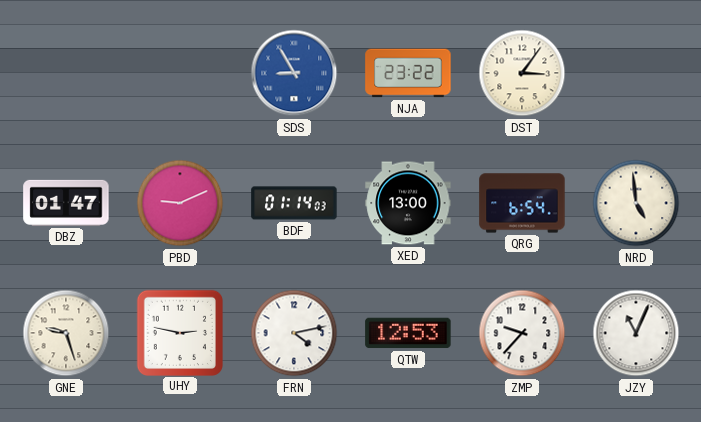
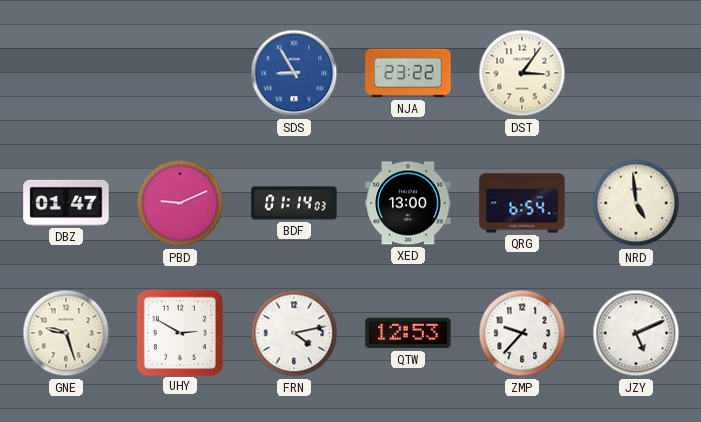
UHY: 2:47 -> 2:50 (179, 332)
JZY: 11:04 -> 5:11 (636, 333)
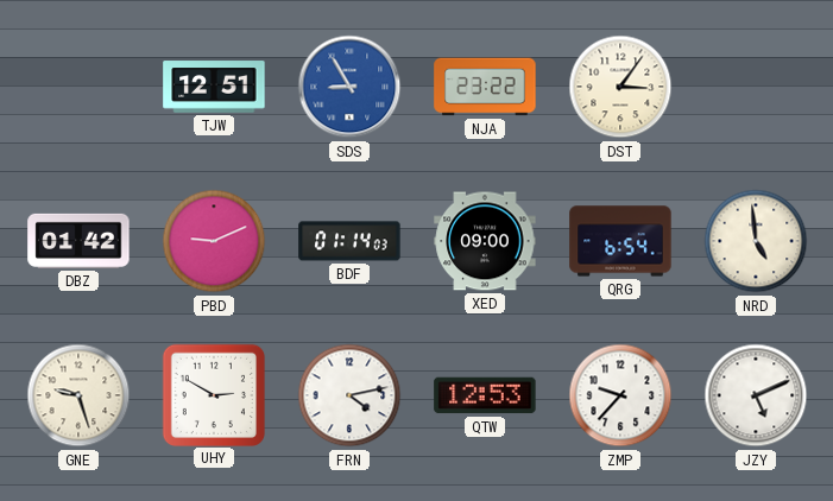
TJW: none -> 12:51 (214, 87)
DBZ: 01:47 -> 01:42 (78, 241)
XED: 13:00 -> 09:00 (485, 241)
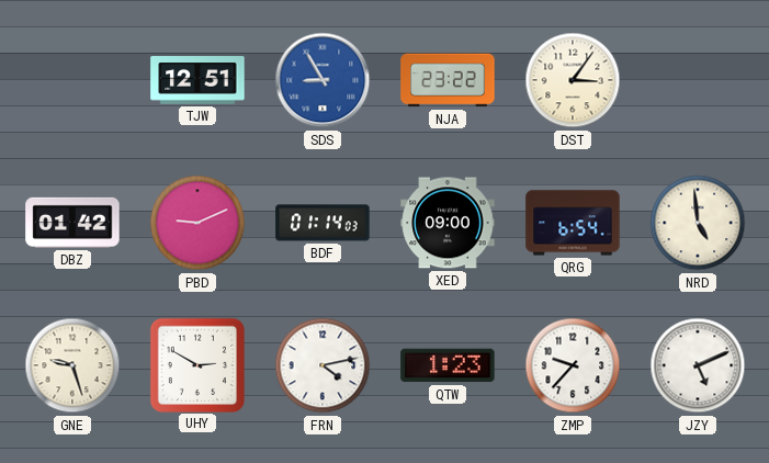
QTW: 12:53 -> 1:23 (448, 365)
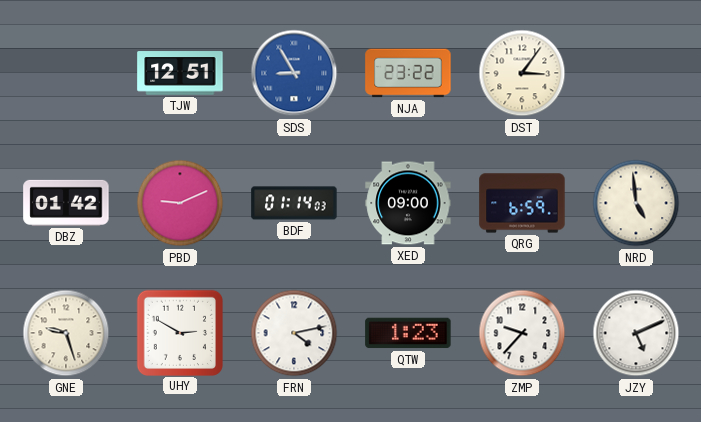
QRG: 6:54 -> 6:59 (522, 203)
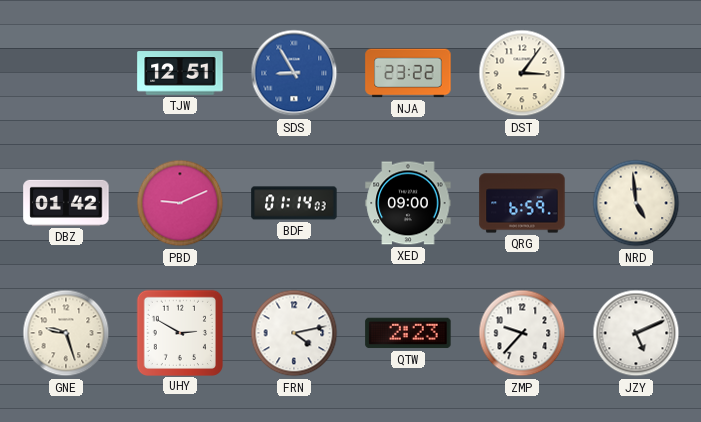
QTW: 1:23 -> 2:23 (408, 333)
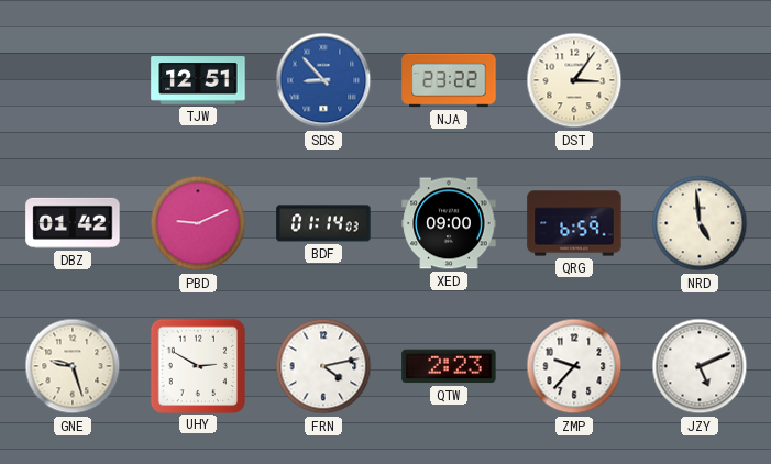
SDS: 8:55 -> 8:53 (323, 80)
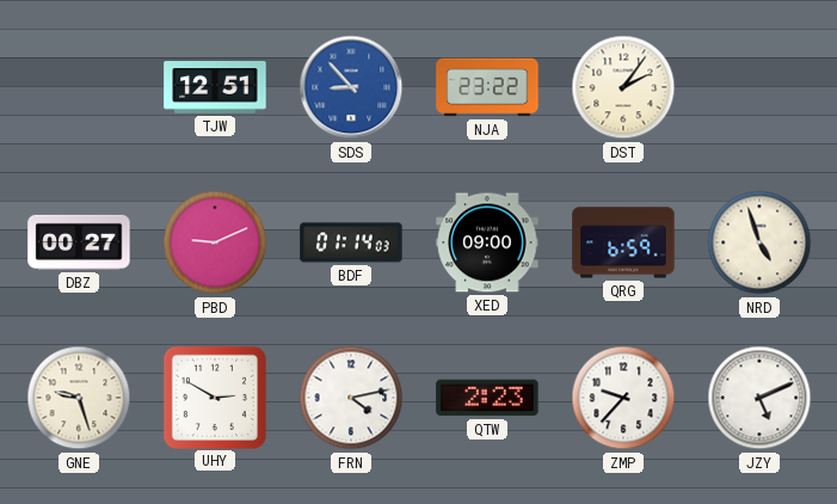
DST: 3:06 -> 2:06 (623, 87)
DBZ: 01:42 -> 00:27 (79, 242)
NRD: 4:59 -> 4:57 (759, 242)
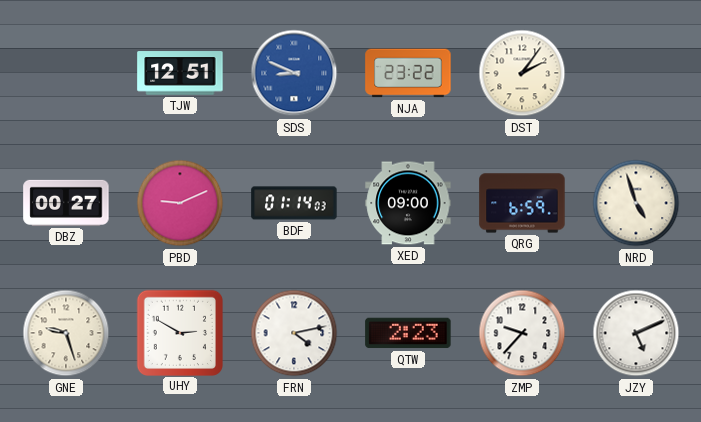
SDS: 8:53 -> 8:49 (294, 73)
